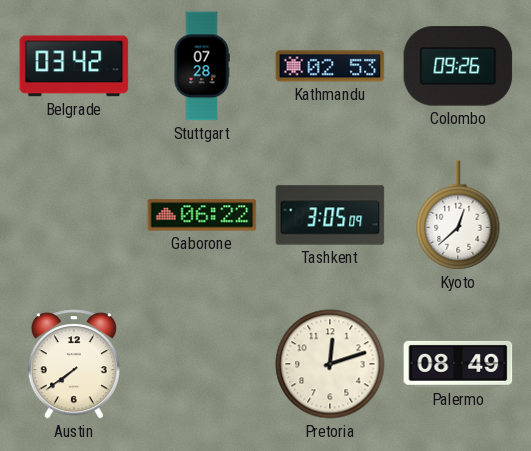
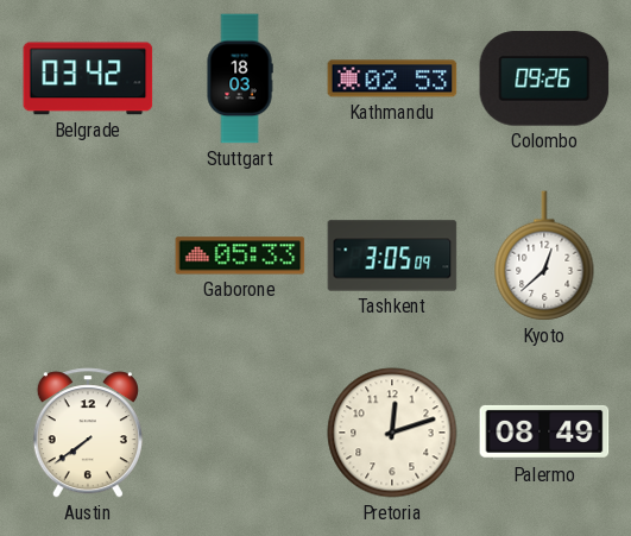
Stuttgart: 07:28 -> 18:03 (240, 78)
Gaborone: 06:22 -> 05:33 (240, 256)
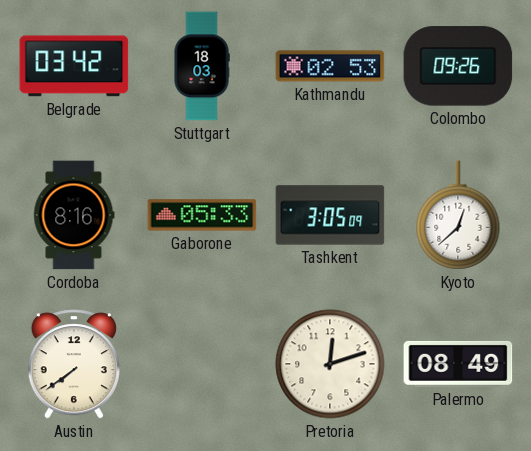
Cordoba: none -> 8:16 (74, 215)
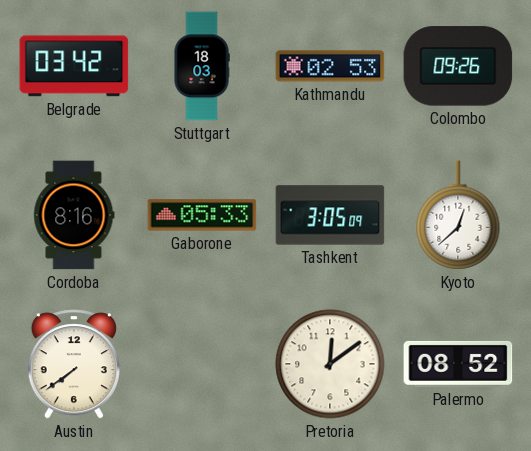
Pretoria: 12:12 -> 12:09 (330, 364)
Palermo: 08:49 -> 08:52 (458, 364)
